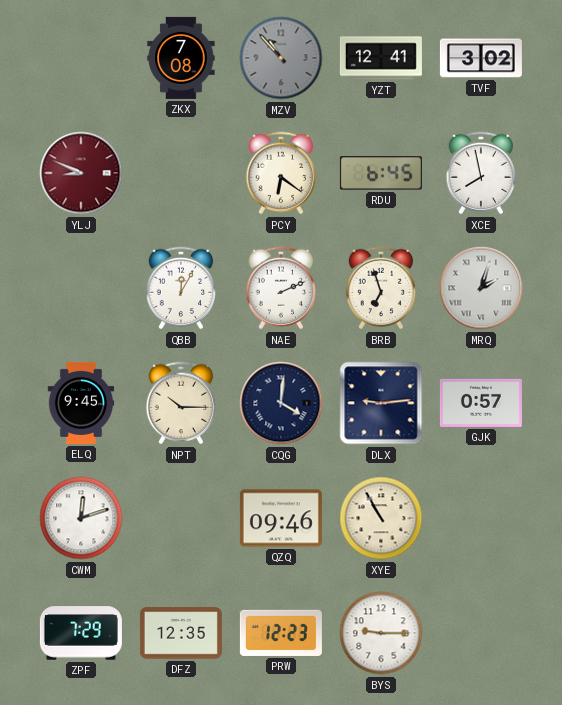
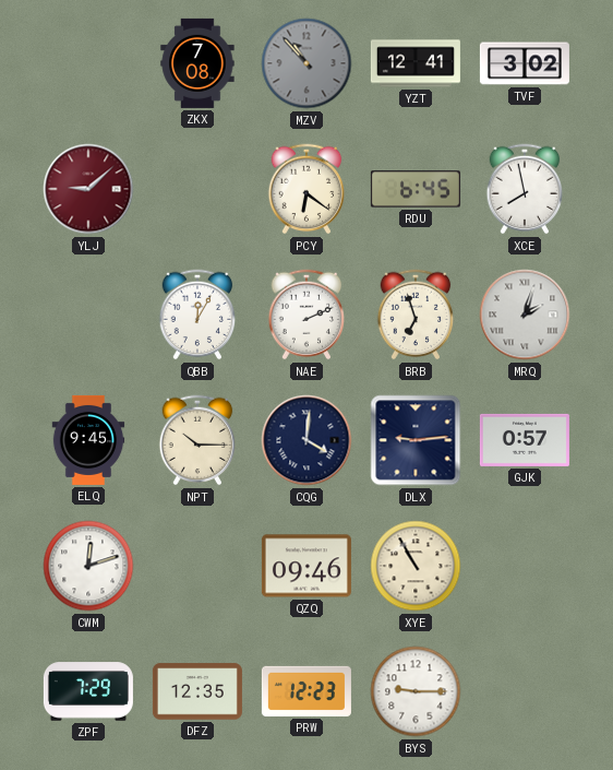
YLJ: 8:49 -> 9:08 (88, 189)
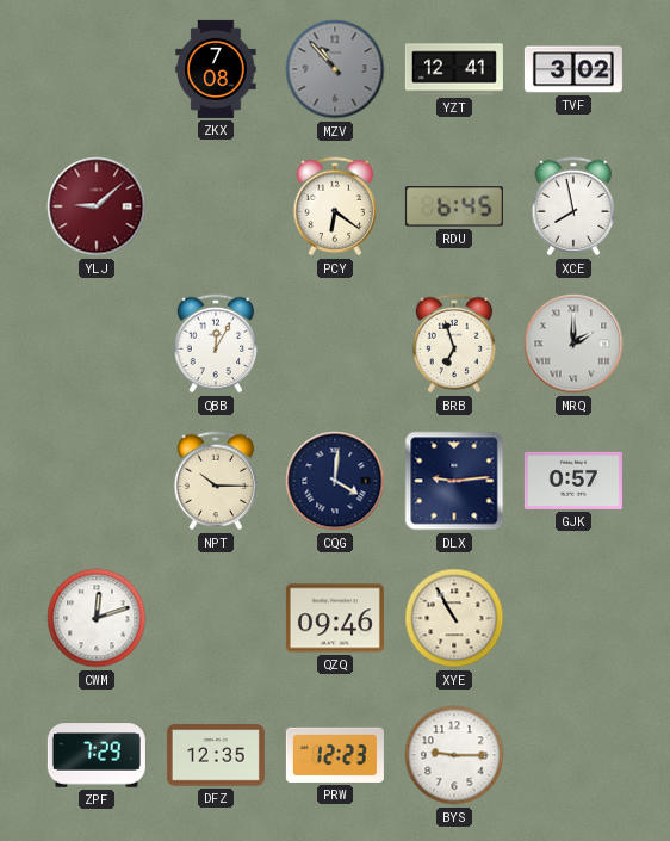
NAE: 2:11 -> none (306, 315)
MRQ: 2:03 -> 2:00 (573, 344)
ELQ: 9:45 -> none (88, 440)
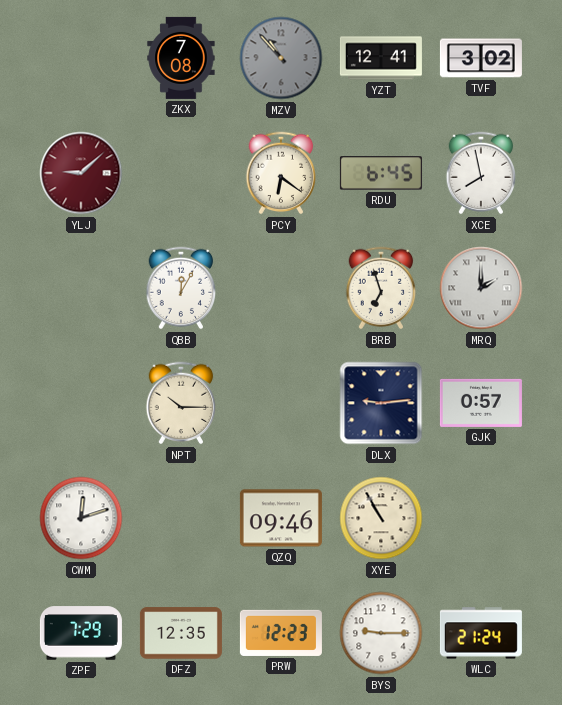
CQG: 4:01 -> none (335, 481)
WLC: none -> 21:24 (481, 633)
